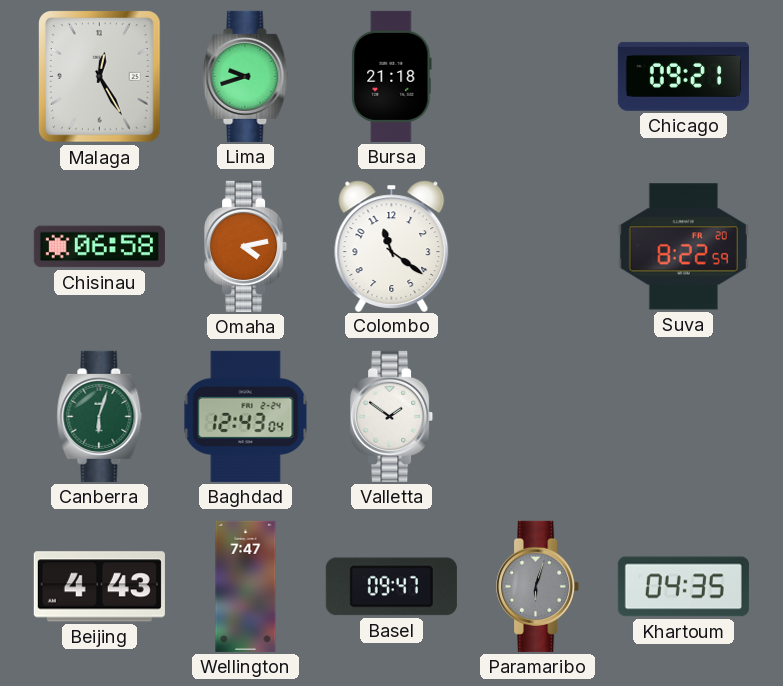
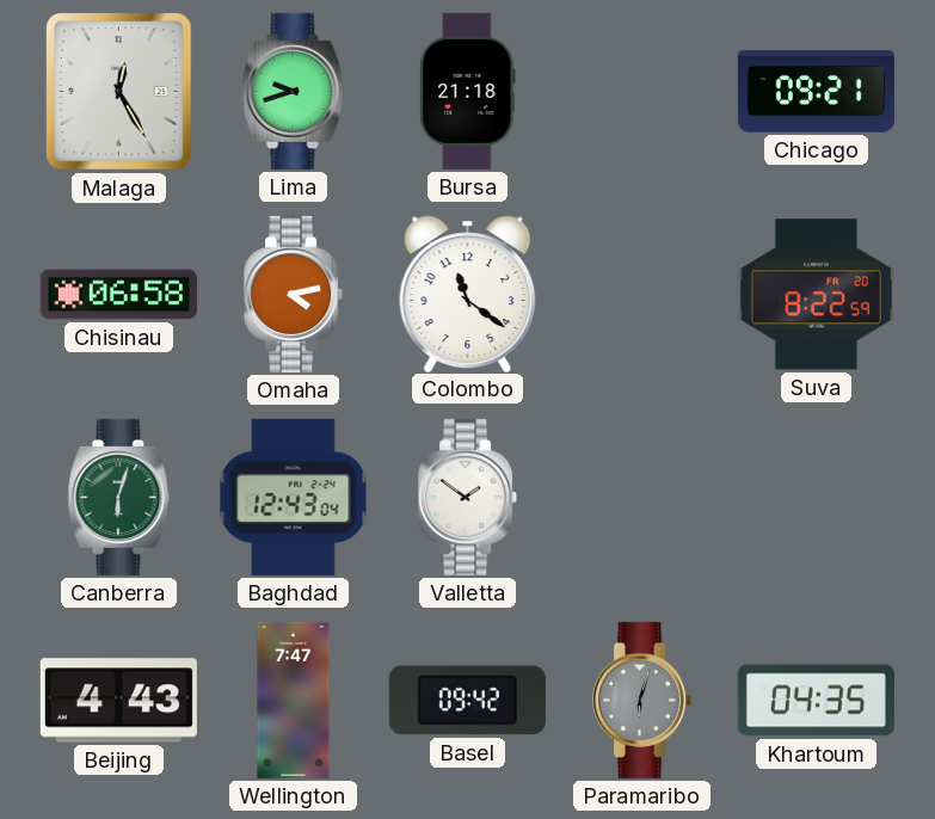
Basel: 09:47 -> 09:42 (467, 701)
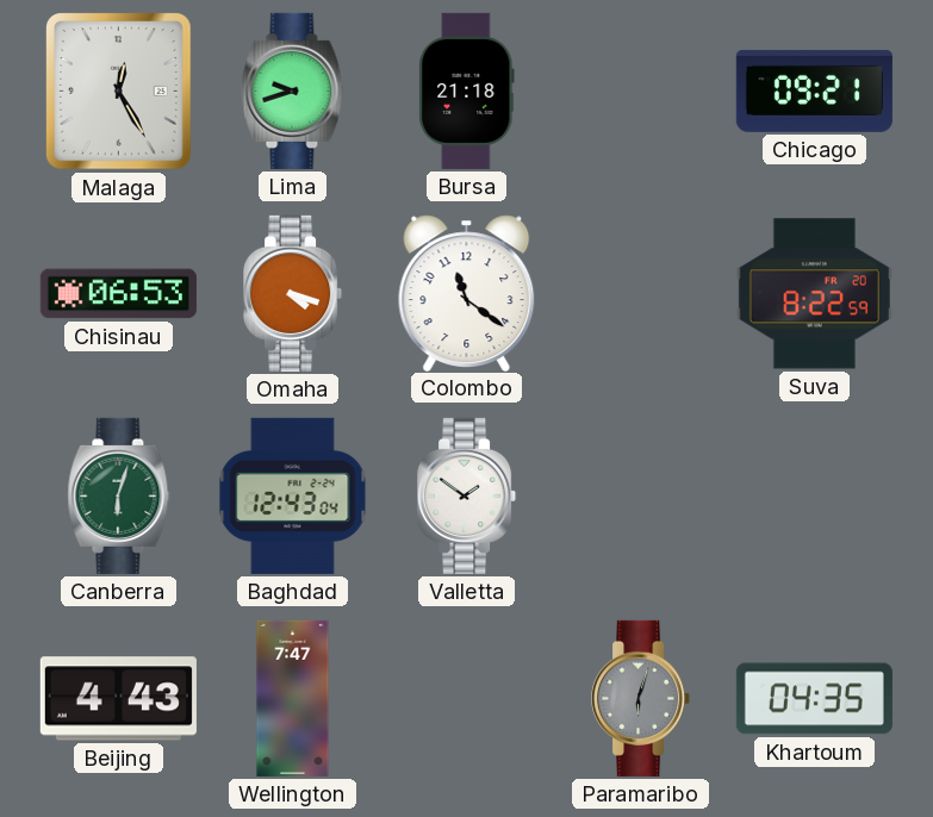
Chisinau: 06:58 -> 06:53 (118, 294)
Omaha: 4:13 -> 4:18 (293, 293)
Basel: 09:42 -> none (467, 701)
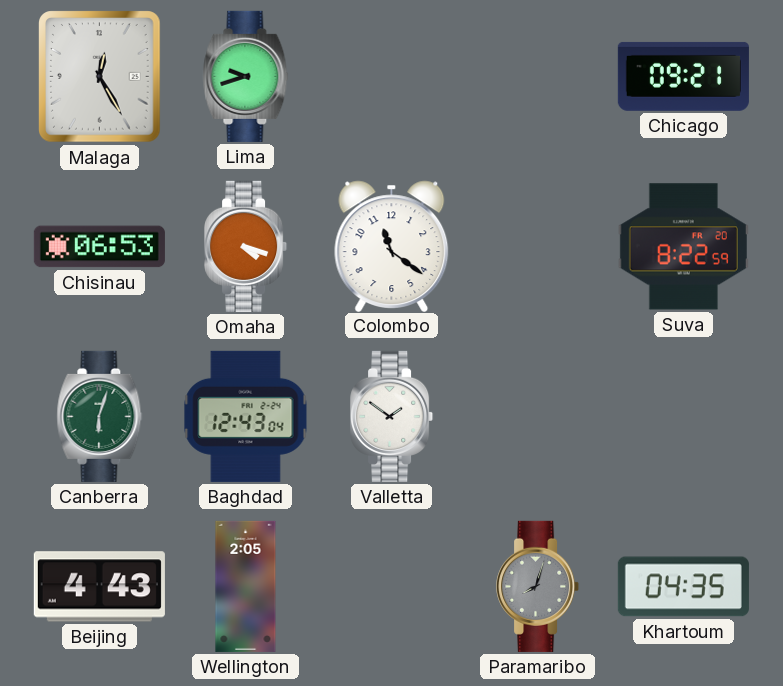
Bursa: 21:18 -> none (467, 91)
Wellington: 7:47 -> 2:05 (246, 586)
Paramaribo: 6:03 -> 8:03 (538, 586)
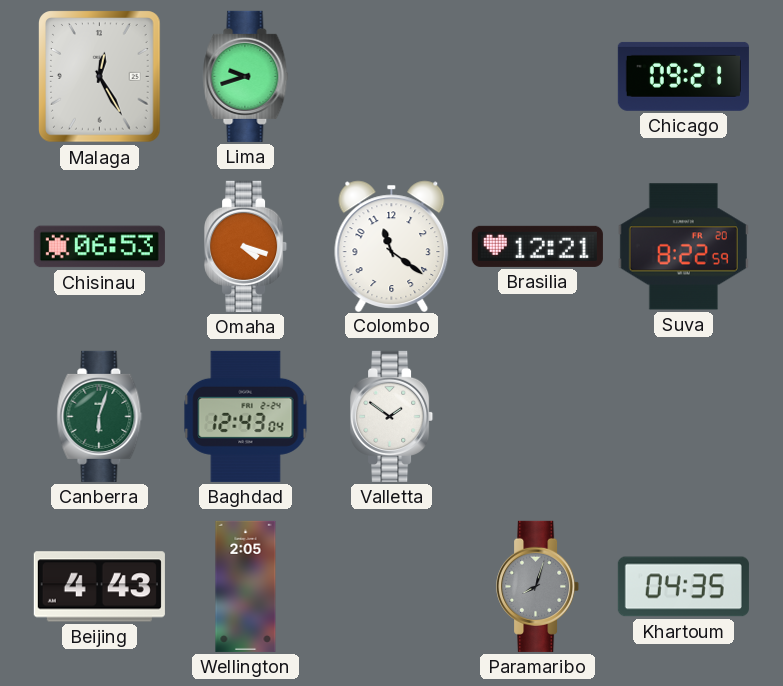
Brasilia: none -> 12:21 (537, 246)
